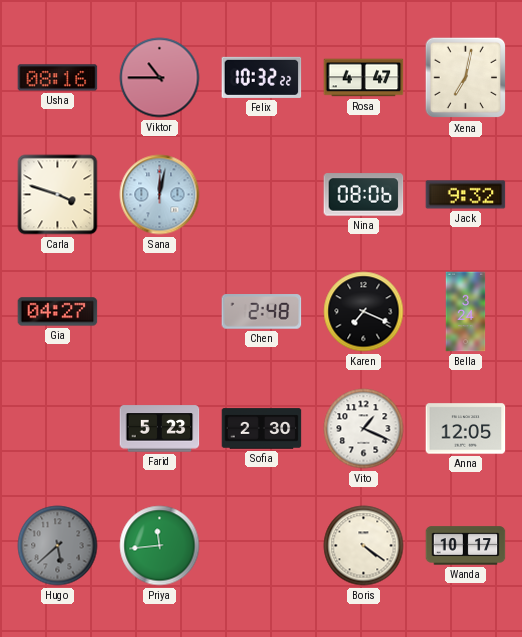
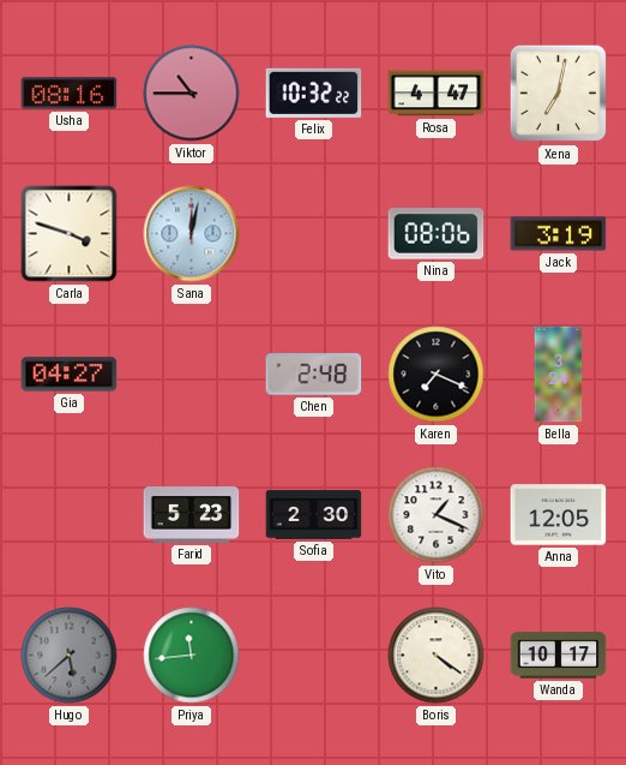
Jack: 9:32 -> 3:19 (559, 234)
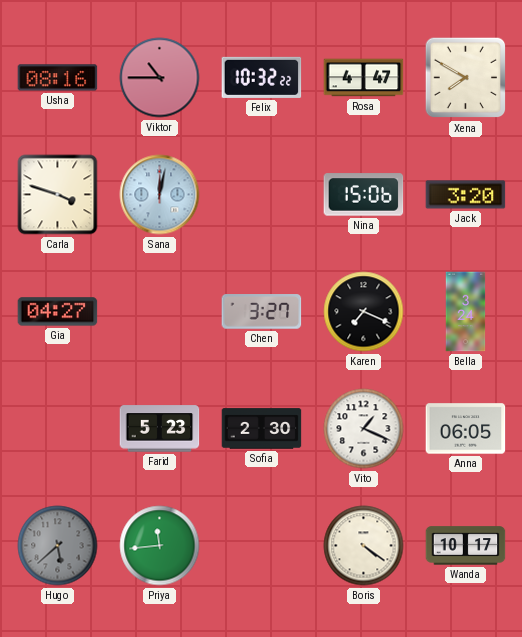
Xena: 7:02 -> 7:50 (466, 78)
Nina: 08:06 -> 15:06 (364, 195)
Jack: 3:19 -> 3:20 (466, 195)
Chen: 2:48 -> 3:27 (262, 312)
Anna: 12:05 -> 06:05 (466, 429)
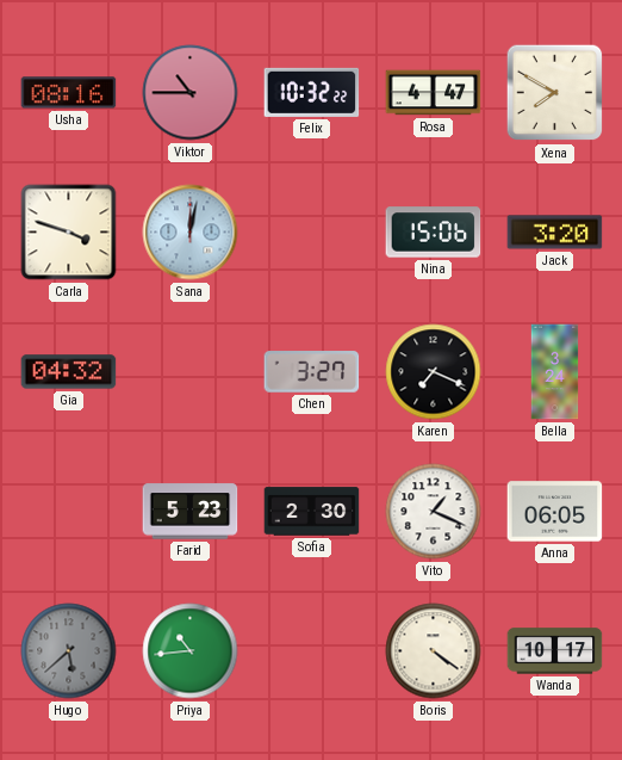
Gia: 04:27 -> 04:32 (69, 372)
Priya: 11:44 -> 10:44 (191, 651)
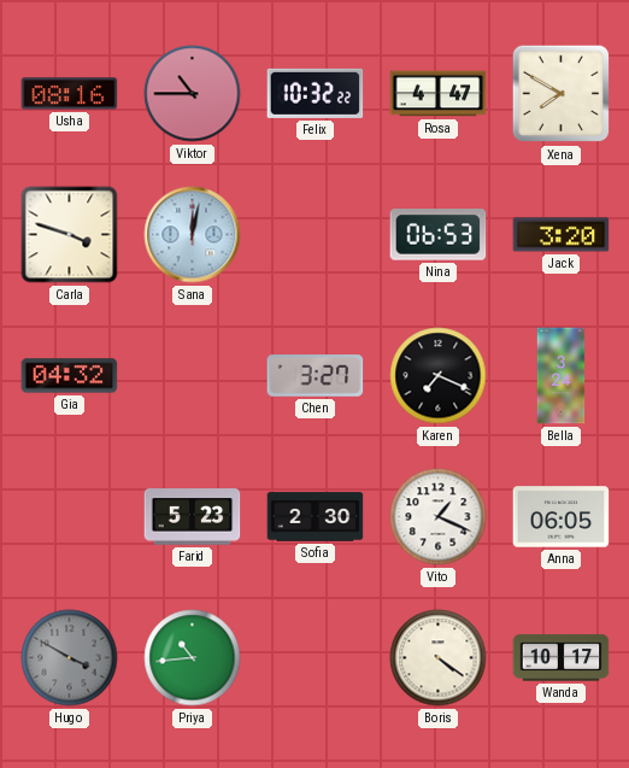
Nina: 15:06 -> 06:53 (439, 235)
Hugo: 5:38 -> 3:50 (70, 658)
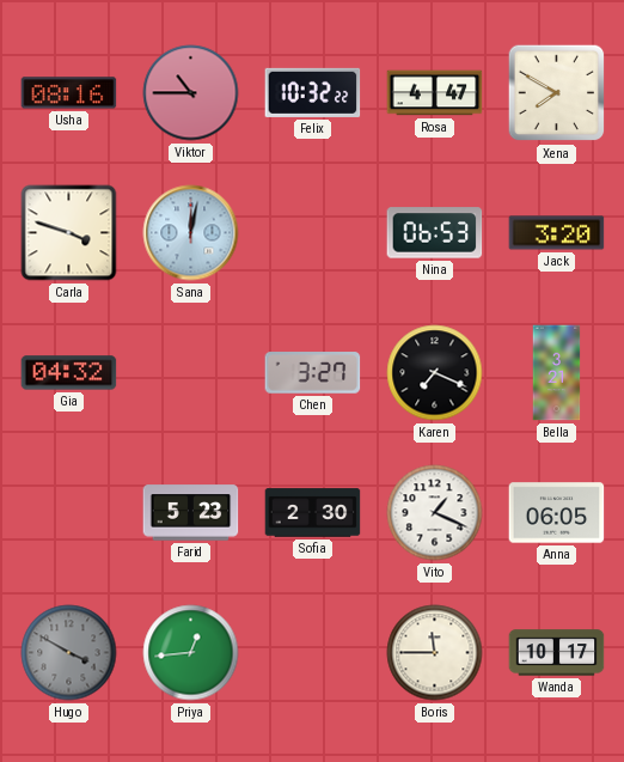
Bella: 3:24 -> 3:21 (557, 373)
Priya: 10:44 -> 12:44 (191, 653)
Boris: 4:21 -> 11:45 (435, 653)
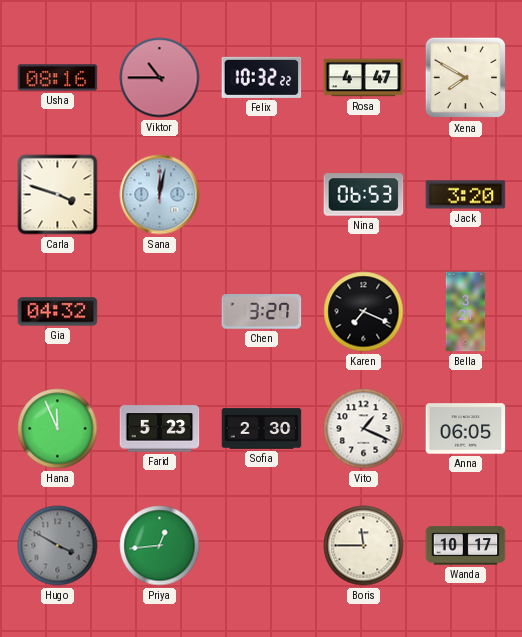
Hana: none -> 11:56 (58, 429)
